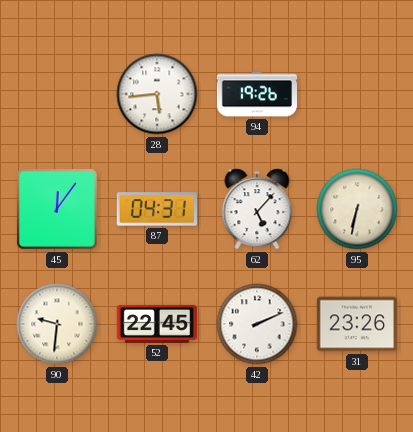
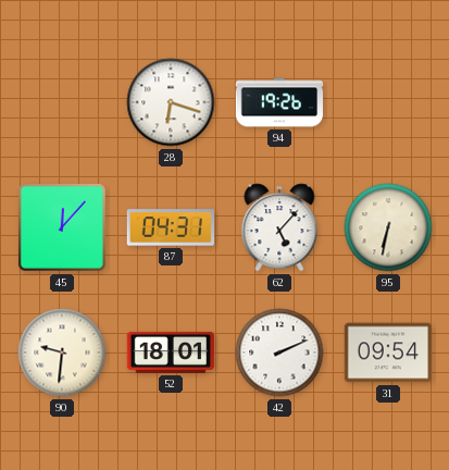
28: 5:44 -> 6:18 (171, 102)
45: 12:06 -> 12:07 (62, 227)
52: 22:45 -> 18:01 (171, 352)
31: 23:26 -> 09:54 (387, 352)
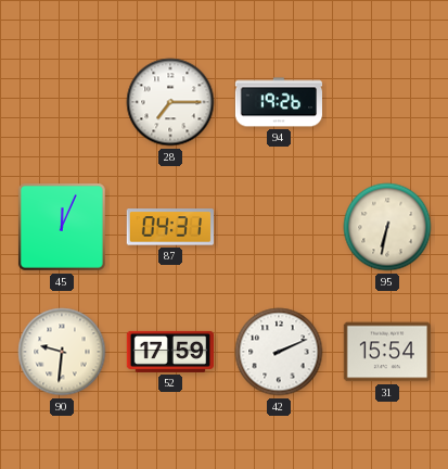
28: 6:18 -> 7:15 (170, 102)
45: 12:07 -> 12:04 (62, 227)
62: 5:07 -> none (279, 227)
52: 18:01 -> 17:59 (170, 352)
31: 09:54 -> 15:54 (386, 352)
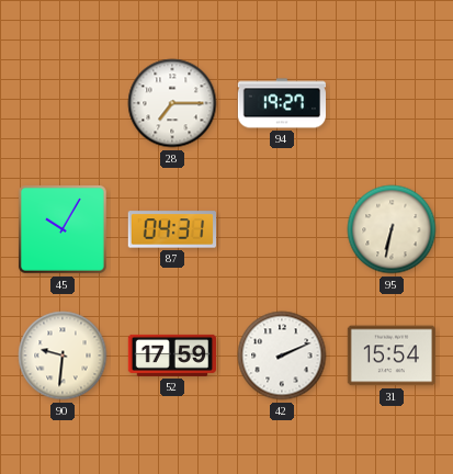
94: 19:26 -> 19:27 (281, 103)
45: 12:04 -> 10:05 (63, 229)
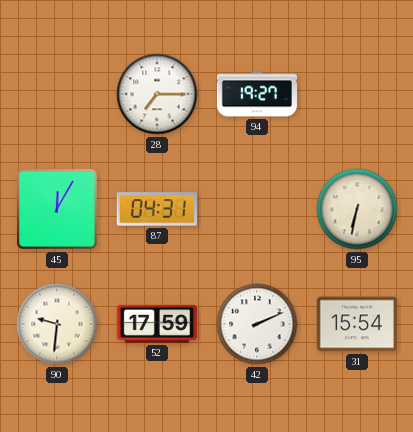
45: 10:05 -> 12:05 (57, 209)
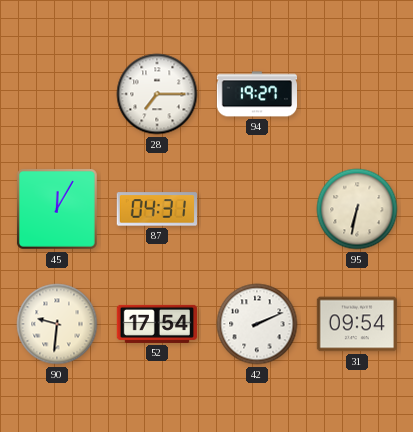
52: 17:59 -> 17:54 (157, 324)
31: 15:54 -> 09:54 (356, 324)
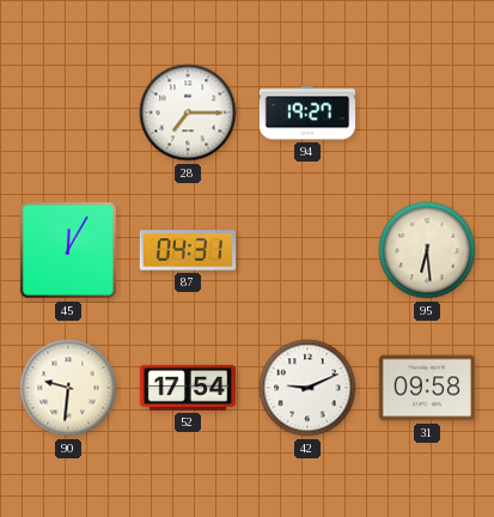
95: 6:32 -> 6:29 (427, 250)
42: 2:11 -> 9:11 (307, 388)
31: 09:54 -> 09:58 (426, 388)
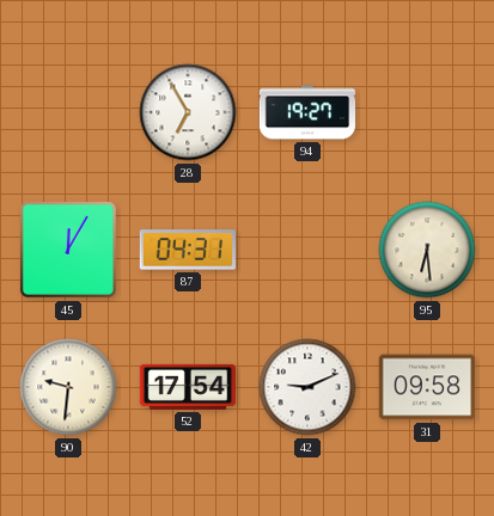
28: 7:15 -> 6:55 (188, 112)
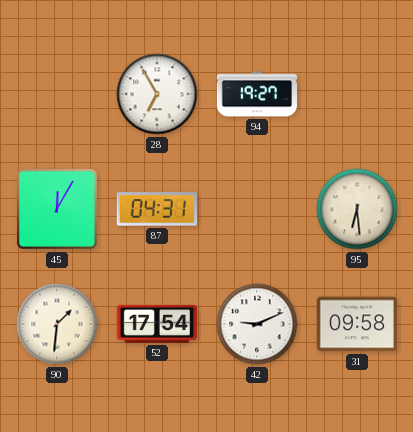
90: 9:31 -> 1:31 (57, 324)
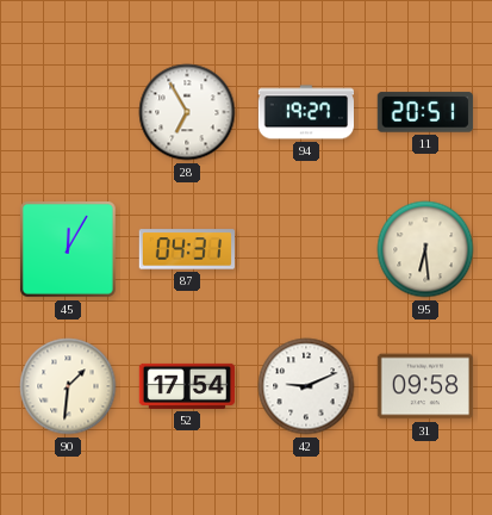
11: none -> 20:51 (425, 112)
